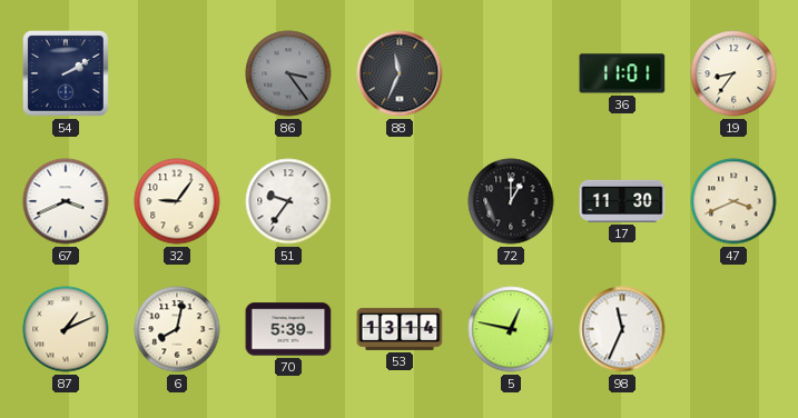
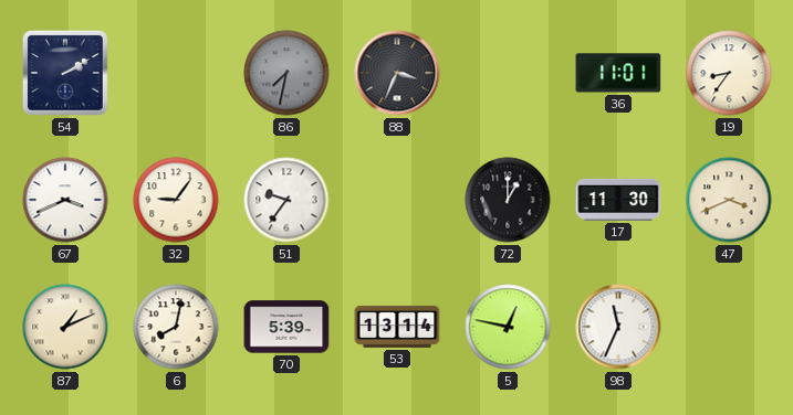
86: 3:24 -> 7:32 (286, 73)
88: 11:34 -> 3:34 (397, 73)
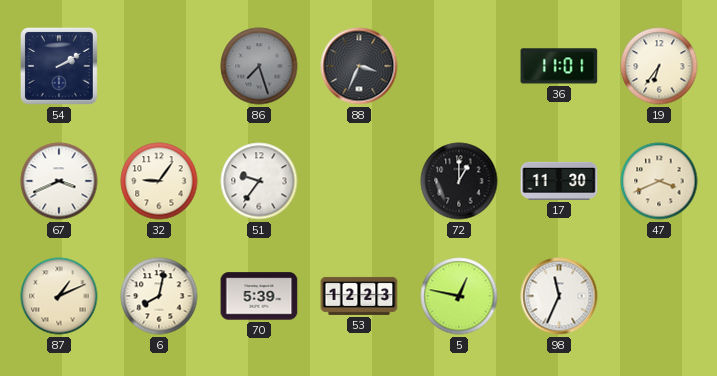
86: 7:32 -> 7:27 (259, 66)
19: 8:36 -> 6:36 (659, 66)
53: 13:14 -> 12:23 (359, 296)
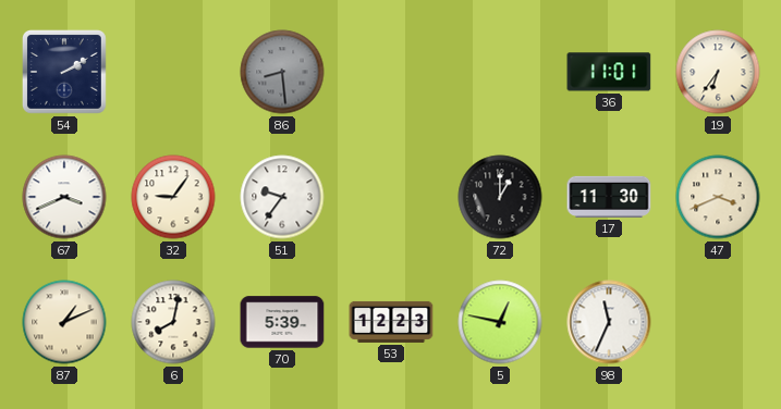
86: 7:27 -> 8:29 (282, 72)
88: 3:34 -> none (359, 66)
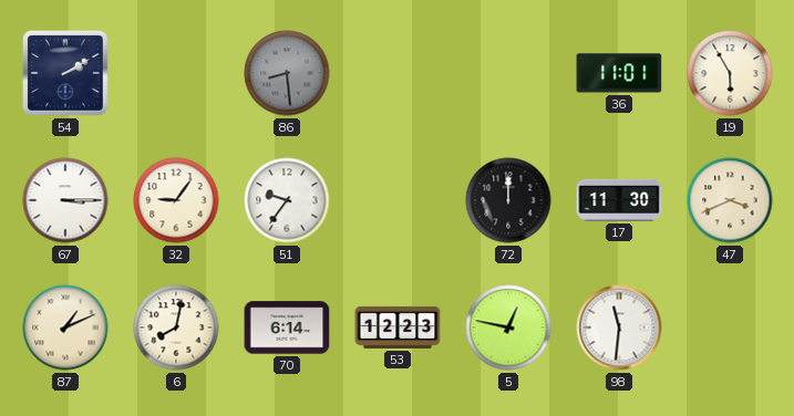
19: 6:36 -> 5:55 (730, 73)
67: 3:41 -> 3:15 (65, 200)
72: 1:00 -> 12:00 (508, 200)
70: 5:39 -> 6:14 (287, 327)
98: 11:34 -> 11:31 (619, 327)
